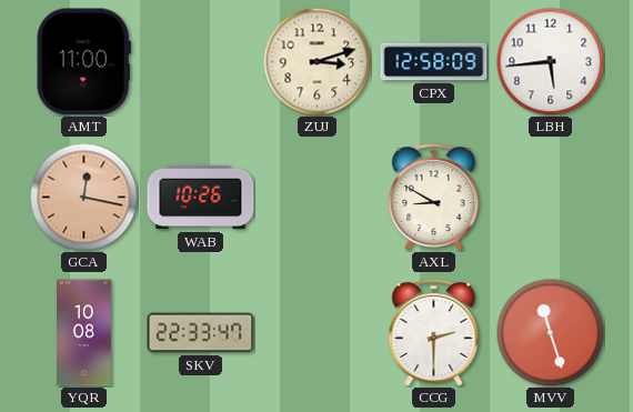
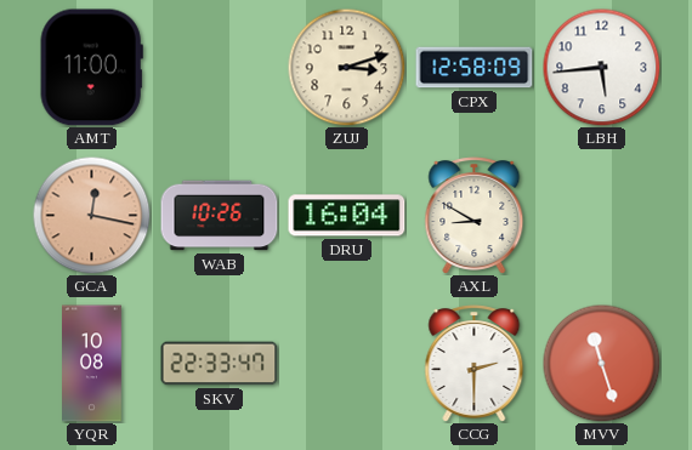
DRU: none -> 16:04 (347, 216)
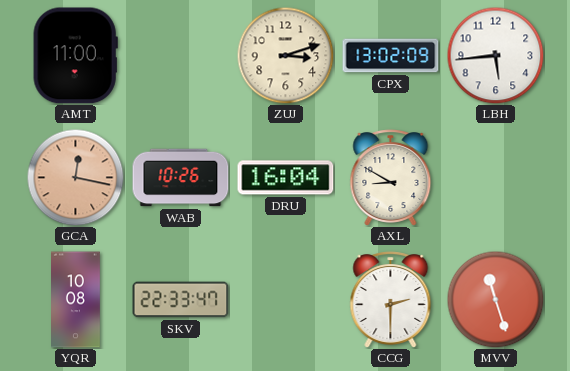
CPX: 12:58 -> 13:02 (391, 56)
